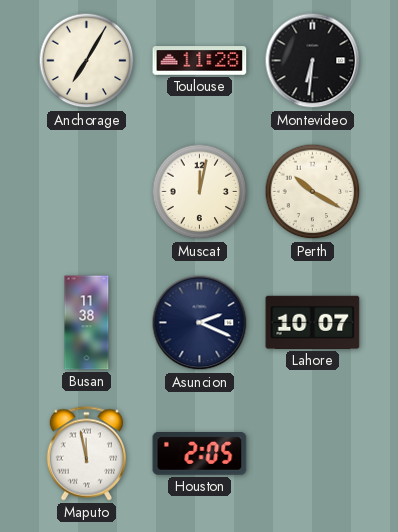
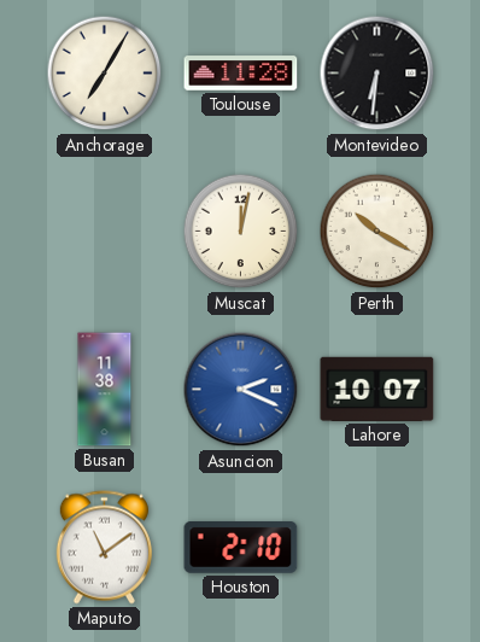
Asuncion dial: navy -> blue (241, 390)
Maputo: 11:58 -> 11:09 (104, 548)
Houston: 2:05 -> 2:10 (241, 548)
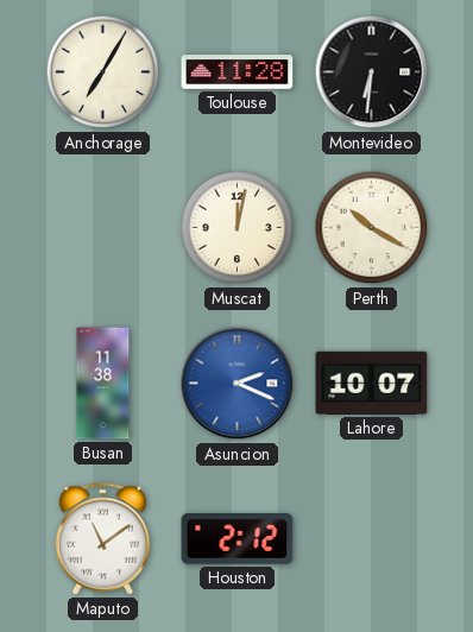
Houston: 2:10 -> 2:12 (238, 539)
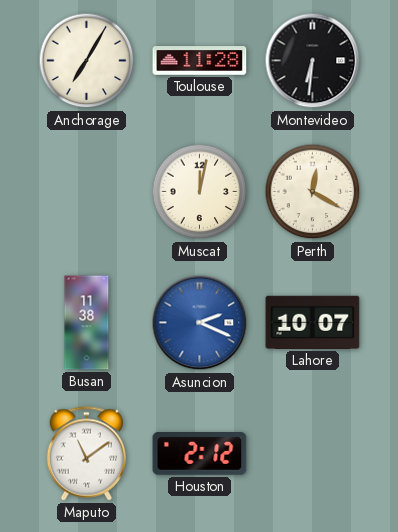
Perth: 10:20 -> 12:20 (313, 192)
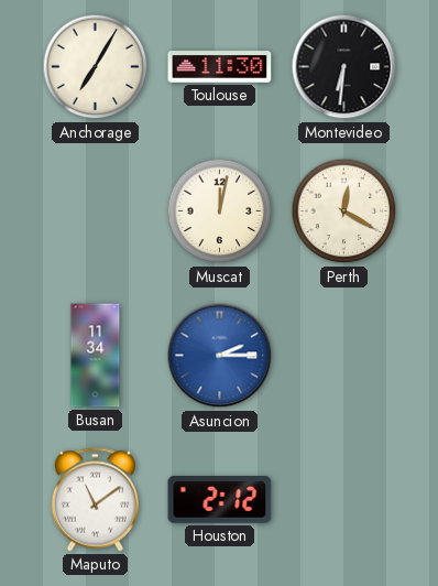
Toulouse: 11:28 -> 11:30 (220, 67)
Busan: 11:38 -> 11:34 (96, 356)
Asuncion: 2:19 -> 2:15 (220, 356)
Lahore: 10:07 -> none (313, 322)
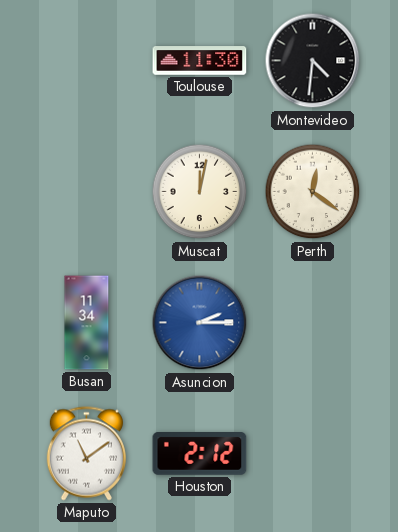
Anchorage: 7:05 -> none (96, 67)
Montevideo: 6:31 -> 4:31 (313, 61)
Perth: 12:20 -> 12:21 (313, 192)
